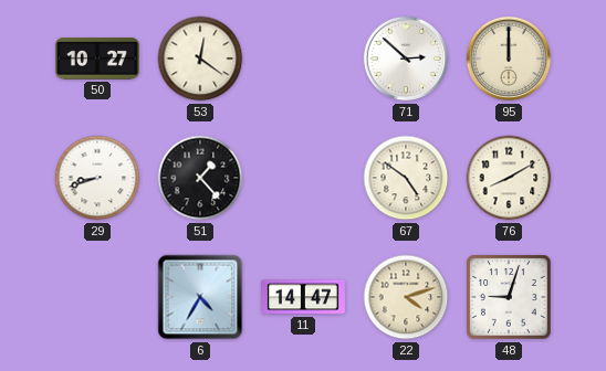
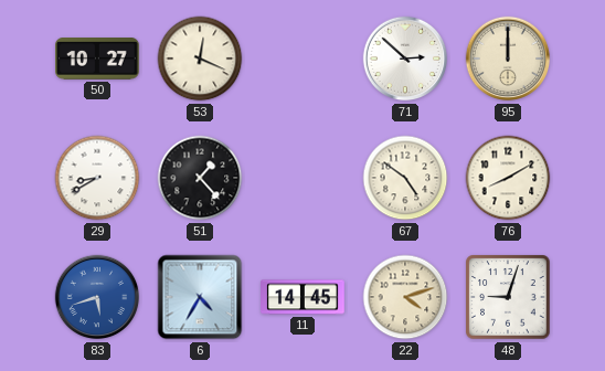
53: 12:21 -> 12:19 (200, 59)
29: 8:42 -> 8:40 (97, 178)
83: none -> 5:42 (97, 297)
11: 14:47 -> 14:45 (304, 297)
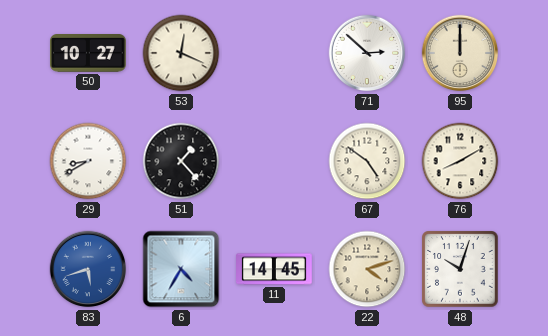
48: 9:03 -> 10:03 (460, 269)
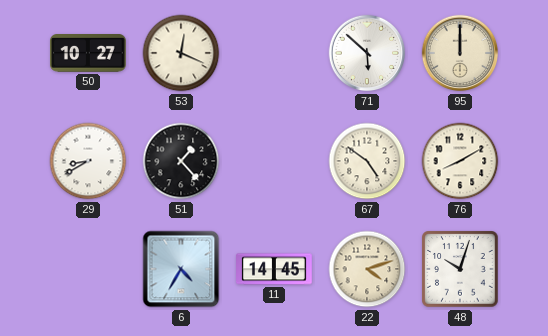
71: 2:52 -> 5:52 (367, 53)
83: 5:42 -> none (88, 269)
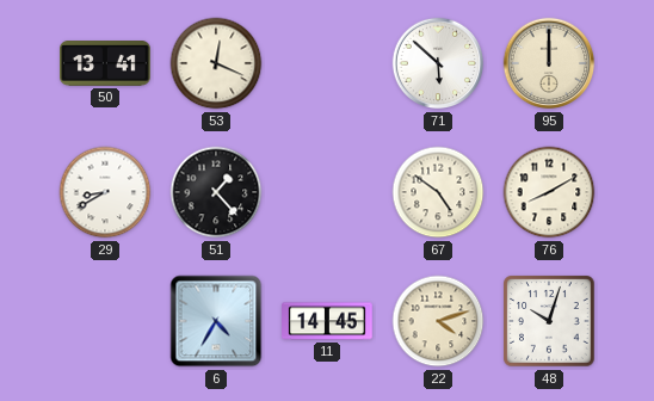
50: 10:27 -> 13:41 (106, 64)
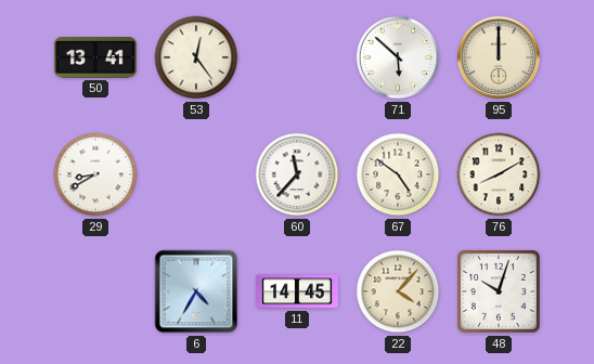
53: 12:19 -> 12:24 (196, 57)
51: 1:23 -> none (216, 192)
60: none -> 11:37 (297, 174)
22: 4:12 -> 4:07 (398, 291)
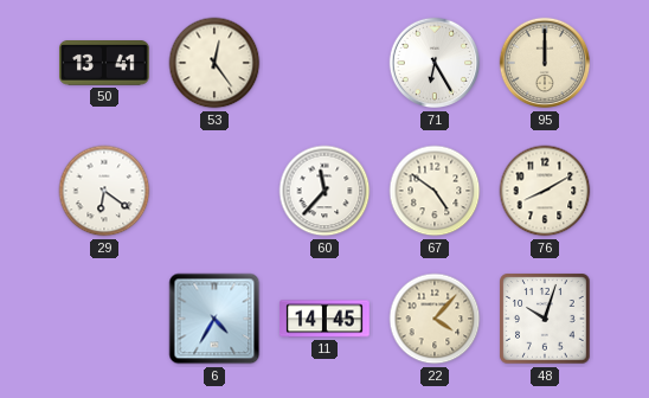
71: 5:52 -> 6:25 (435, 63)
29: 8:40 -> 6:21 (104, 191)
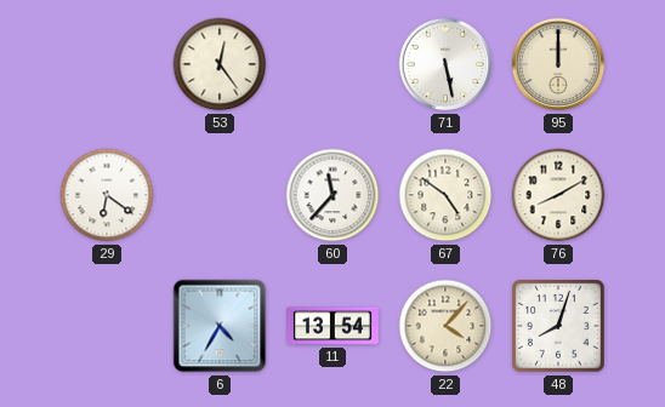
50: 13:41 -> none (105, 64)
71: 6:25 -> 5:28 (445, 64)
11: 14:45 -> 13:54 (334, 326)
48: 10:03 -> 8:03 (558, 326)
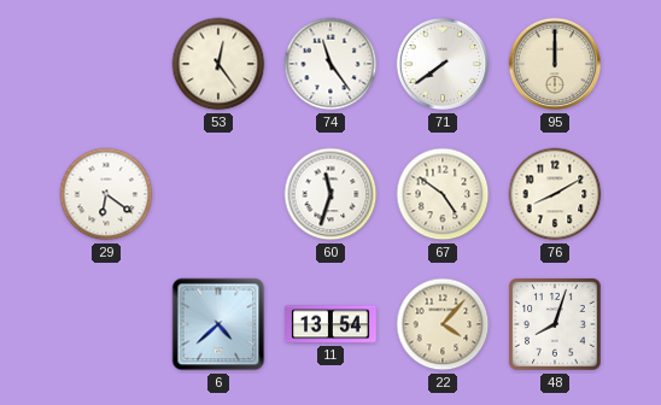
74: none -> 11:24 (330, 64)
71: 5:28 -> 7:39 (443, 64)
60: 11:37 -> 11:33 (330, 194)
6: 4:35 -> 4:38 (218, 324)
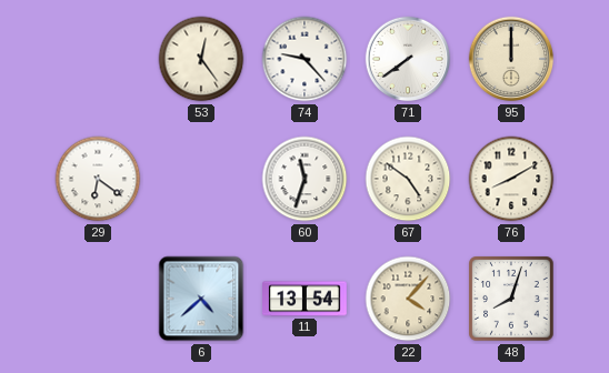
74: 11:24 -> 9:23 (304, 59)
